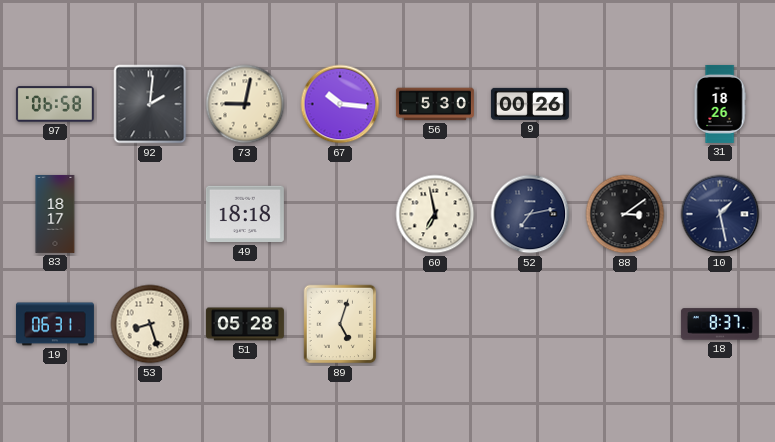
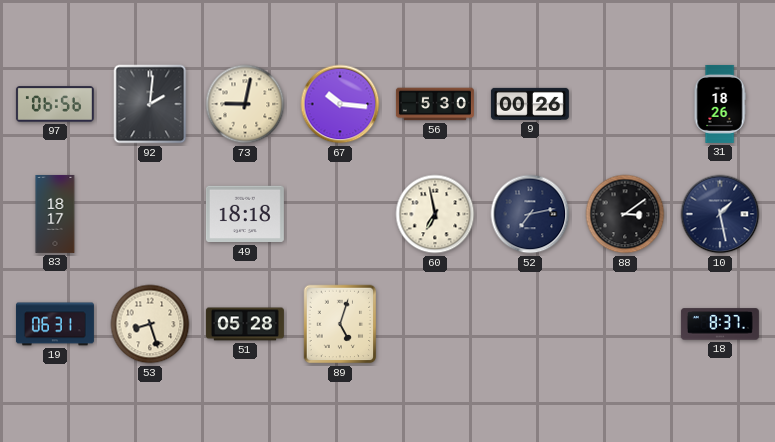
97: 06:58 -> 06:56 (55, 104)
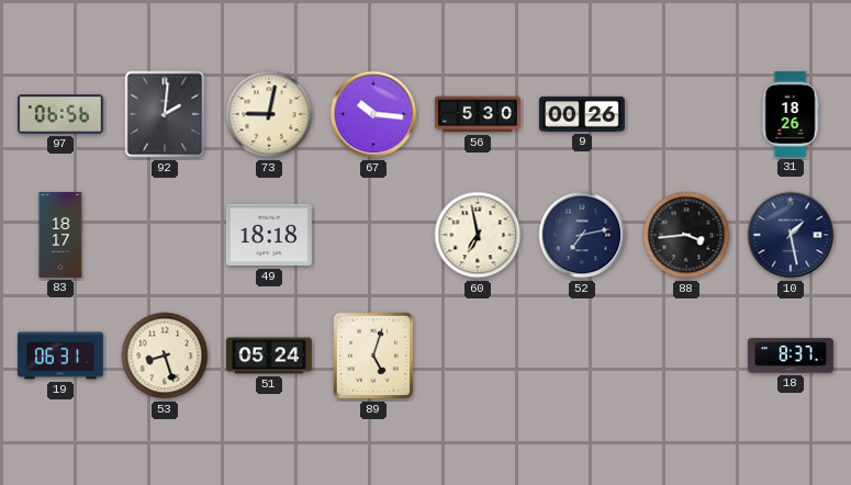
88: 3:09 -> 3:44 (686, 235)
51: 05:28 -> 05:24 (269, 356)
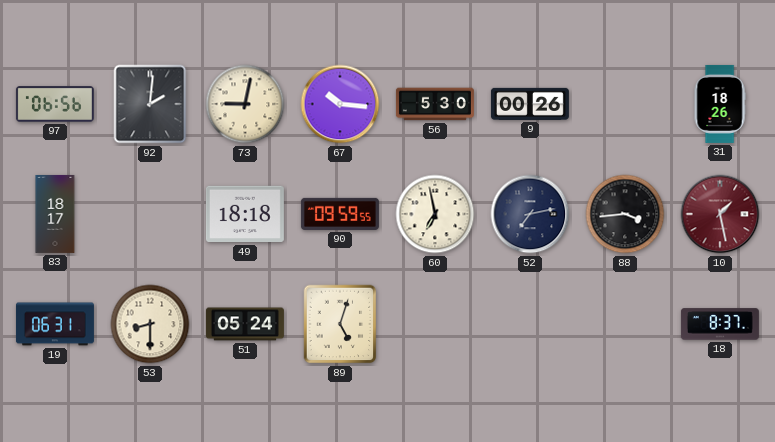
90: none -> 09:59 (340, 214)
10 dial: navy -> burgundy (720, 214)
53: 8:27 -> 8:30 (150, 324)
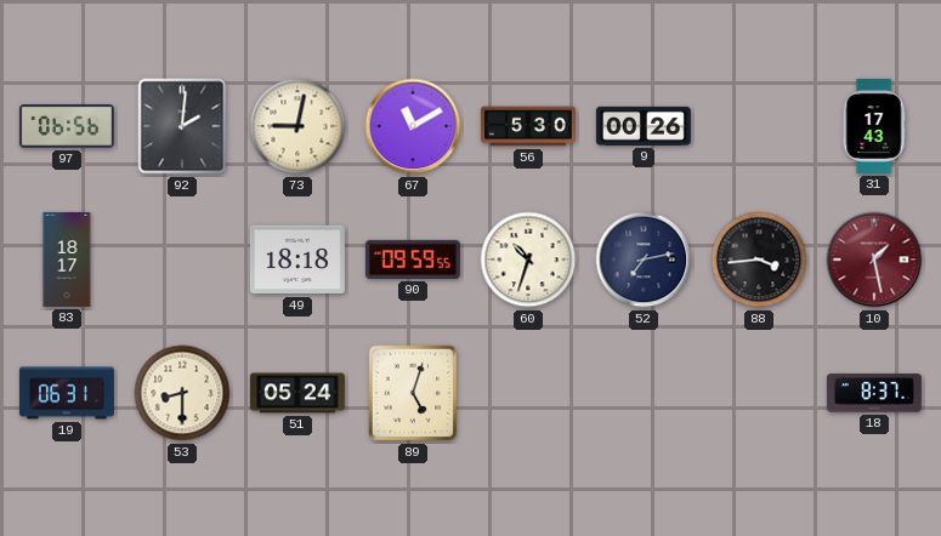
67: 10:16 -> 11:10 (413, 126)
31: 18:26 -> 17:43 (874, 126)
60: 6:58 -> 10:33 (528, 260)
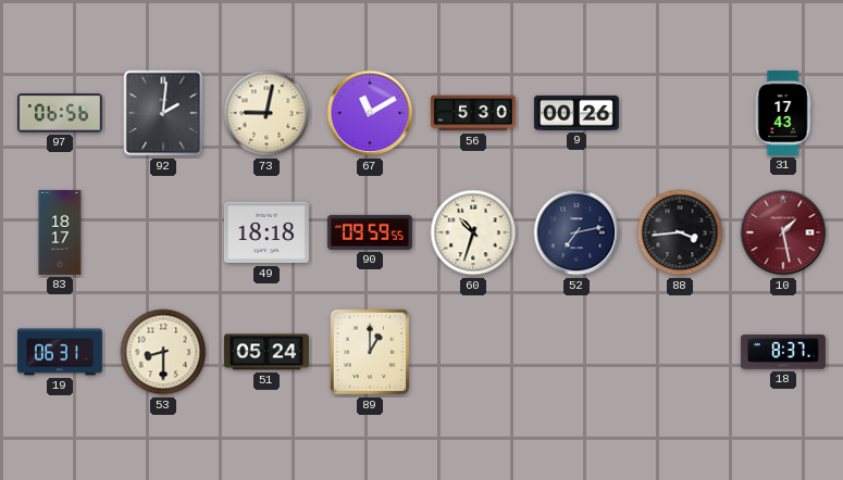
89: 5:03 -> 1:00 (370, 352)
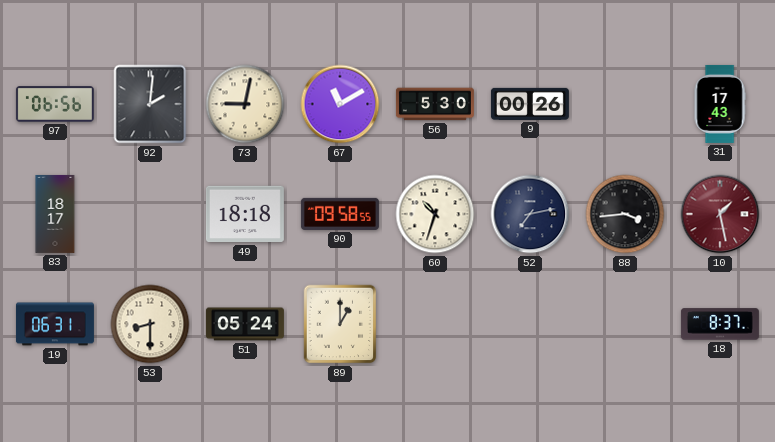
90: 09:59 -> 09:58 (340, 214)
